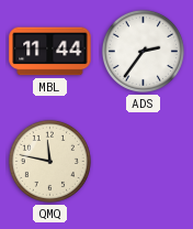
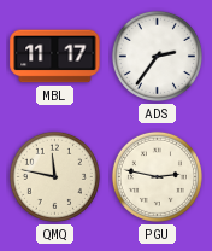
MBL: 11:44 -> 11:17 (55, 57)
PGU: none -> 2:47 (157, 176)
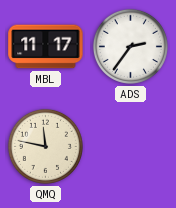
PGU: 2:47 -> none (157, 176)
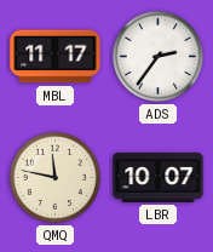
LBR: none -> 10:07 (159, 177)
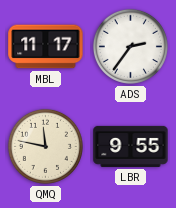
LBR: 10:07 -> 9:55 (131, 146)
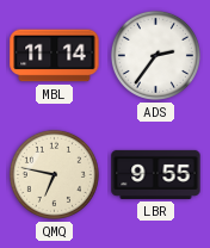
MBL: 11:17 -> 11:14 (55, 56)
QMQ: 11:47 -> 6:47 (54, 174)
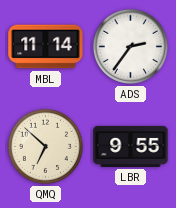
QMQ: 6:47 -> 6:52 (45, 146)
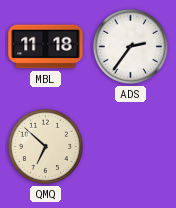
MBL: 11:14 -> 11:18 (46, 47)
LBR: 9:55 -> none (131, 146)
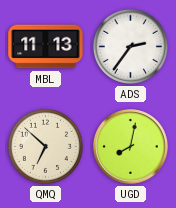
MBL: 11:18 -> 11:13 (46, 47)
UGD: none -> 8:02 (131, 147)
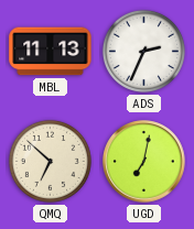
ADS: 2:36 -> 2:34 (143, 51)
UGD: 8:02 -> 7:02 (144, 162)
